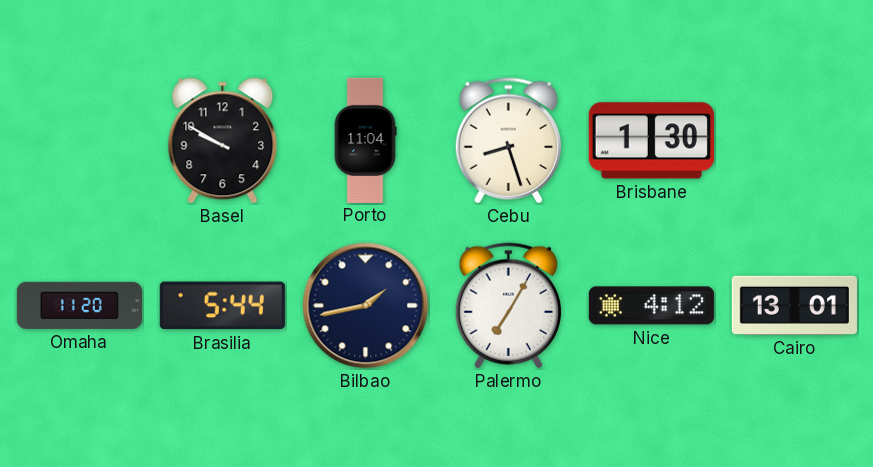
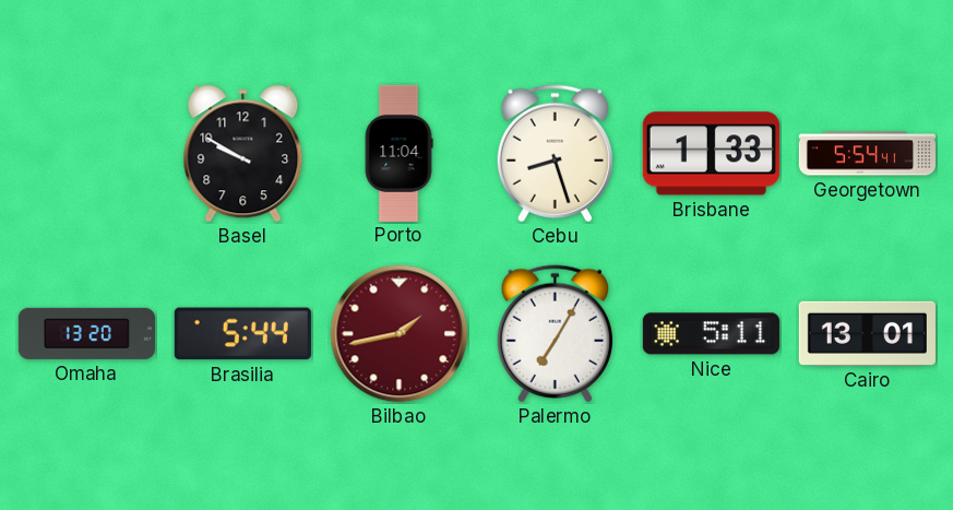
Brisbane: 1:30 -> 1:33 (711, 154)
Georgetown: none -> 5:54 (867, 154)
Omaha: 11:20 -> 13:20 (86, 333)
Bilbao dial: navy -> burgundy (400, 334)
Nice: 4:12 -> 5:11 (711, 334)
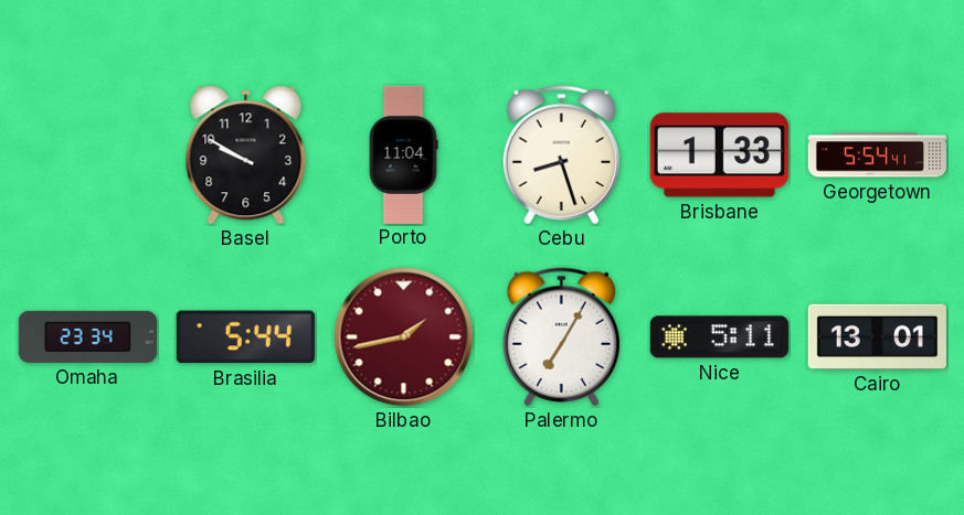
Omaha: 13:20 -> 23:34 (87, 336)
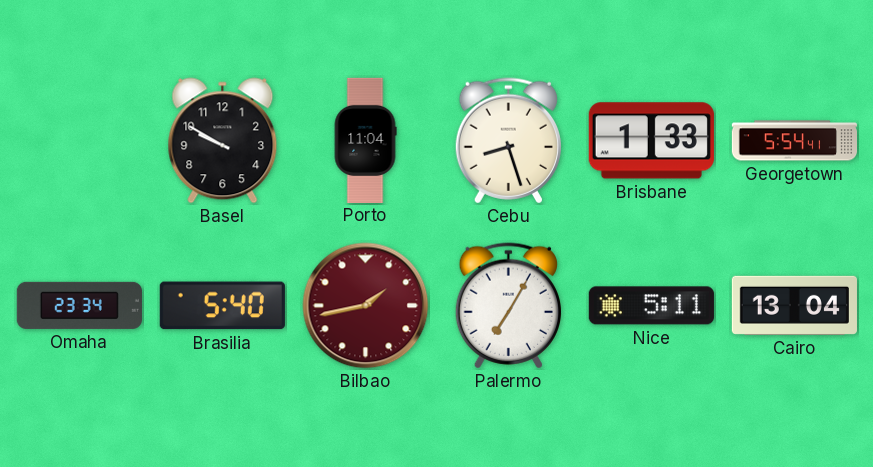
Brasilia: 5:44 -> 5:40 (222, 306)
Cairo: 13:01 -> 13:04 (794, 305)
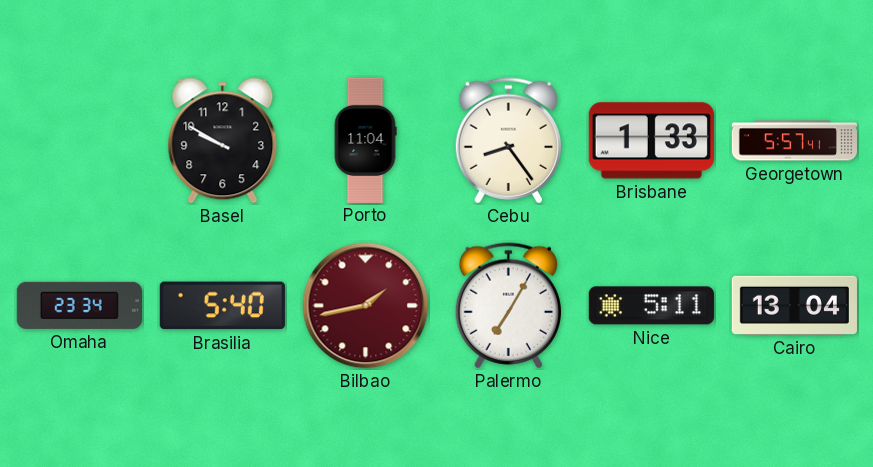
Cebu: 8:27 -> 8:24 (508, 141)
Georgetown: 5:54 -> 5:57 (794, 141)
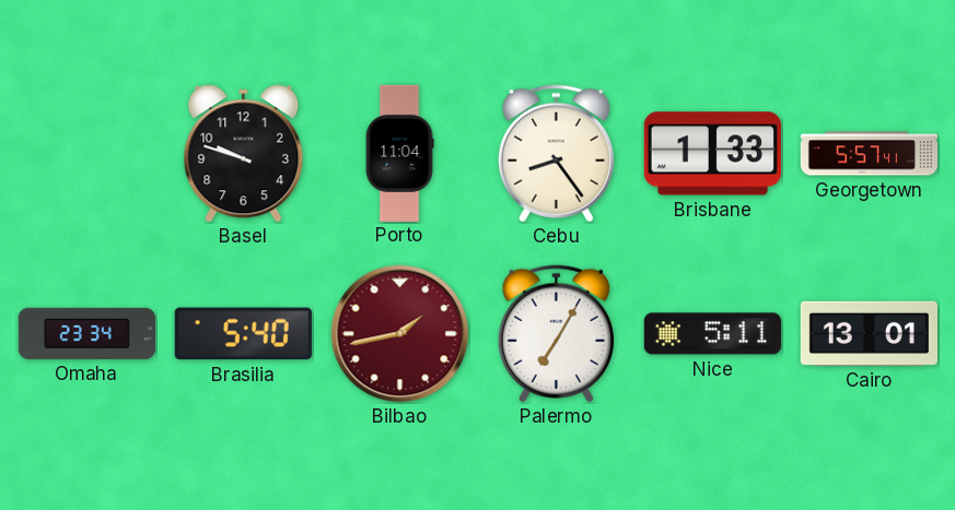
Basel: 9:50 -> 9:48 (244, 154)
Cairo: 13:04 -> 13:01 (869, 333)
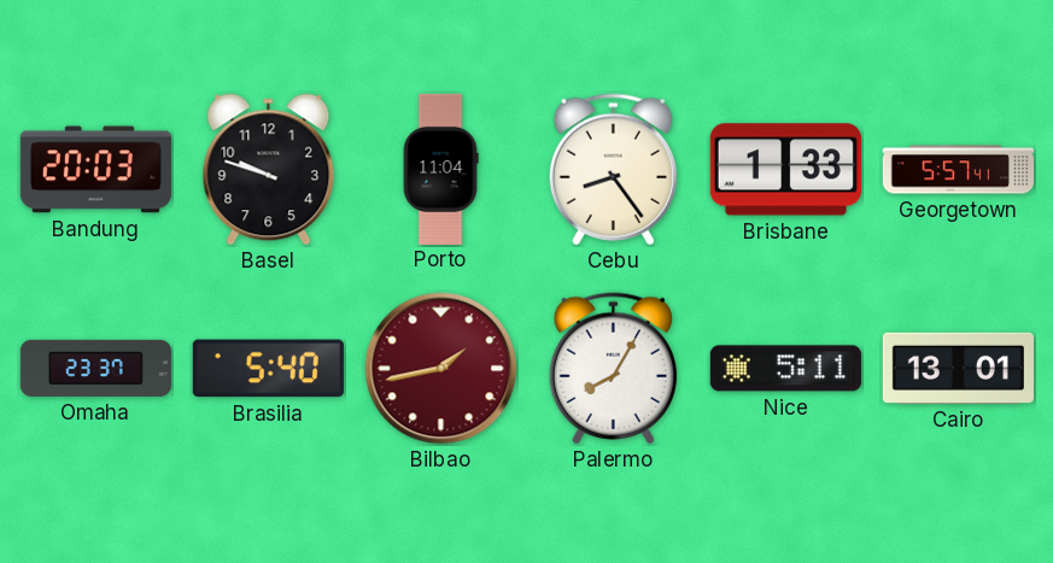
Bandung: none -> 20:03 (95, 170)
Omaha: 23:34 -> 23:37 (95, 368)
Palermo: 7:05 -> 8:05 (613, 369)
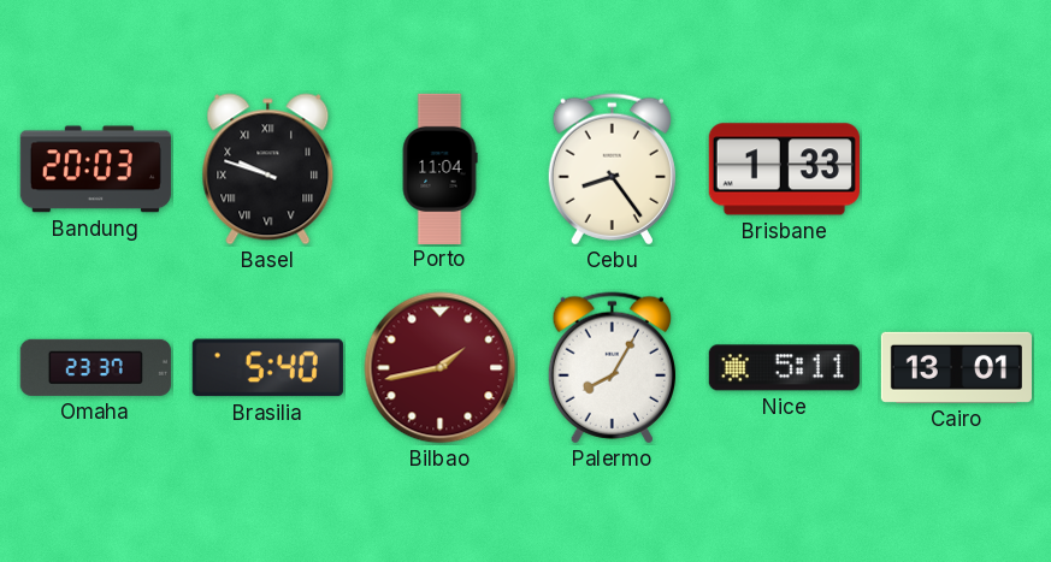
Basel numerals: Arabic -> Roman (268, 170)
Georgetown: 5:57 -> none (958, 170)
